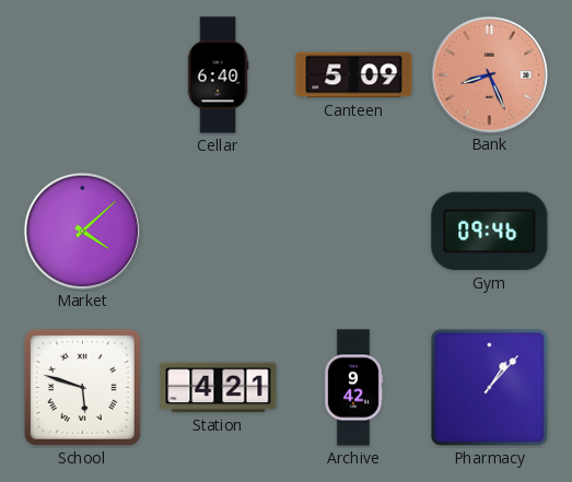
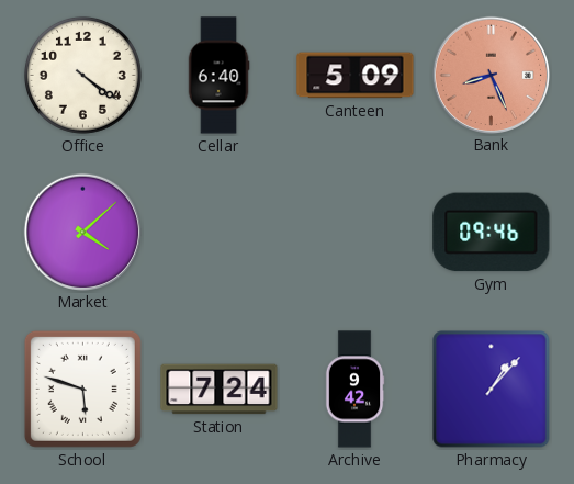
Office: none -> 4:21 (82, 75)
Station: 4:21 -> 7:24 (220, 390)
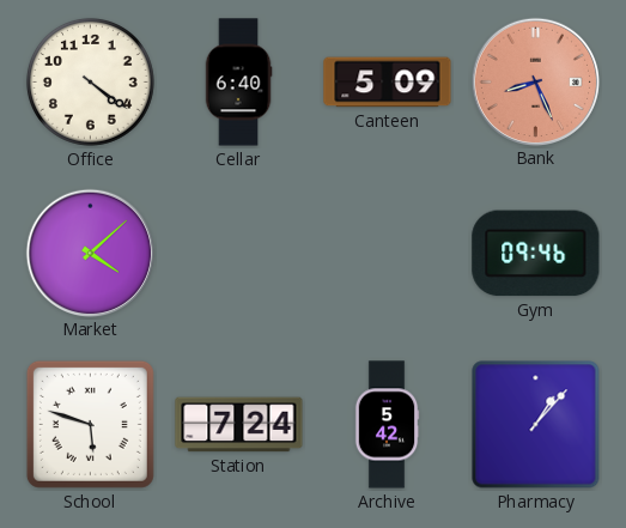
Archive: 9:42 -> 5:42 (387, 425)
